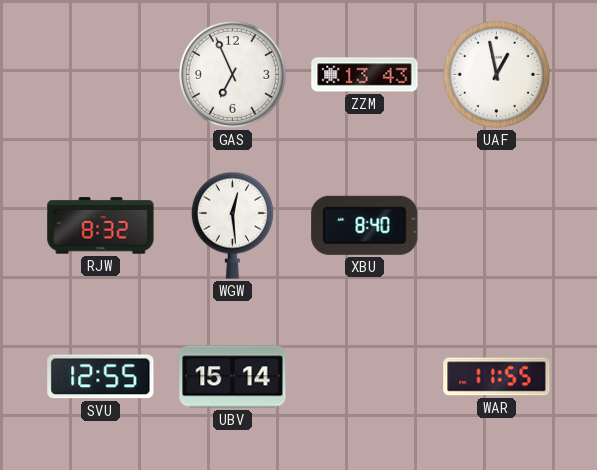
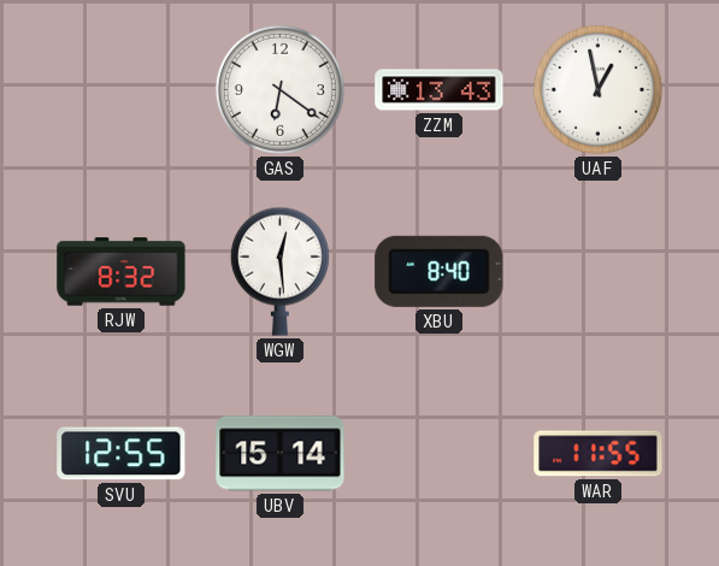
GAS: 6:56 -> 6:21 (279, 89)
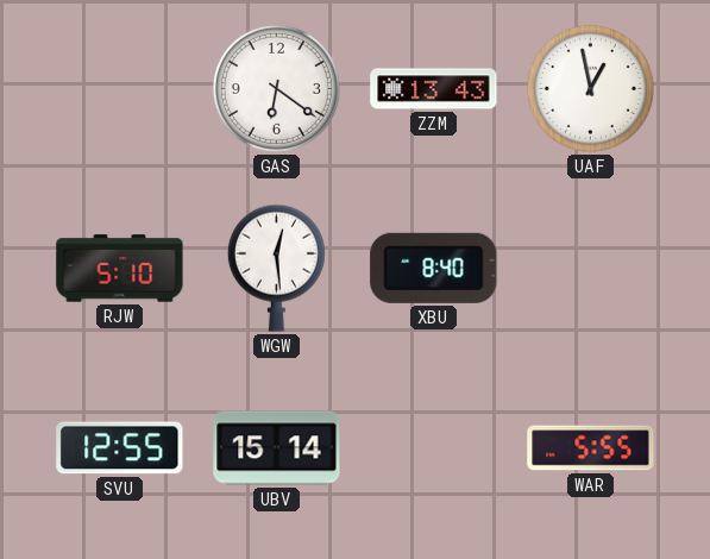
RJW: 8:32 -> 5:10 (120, 269)
WAR: 11:55 -> 5:55 (591, 448)
